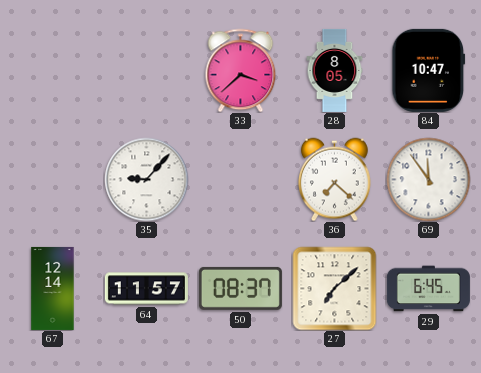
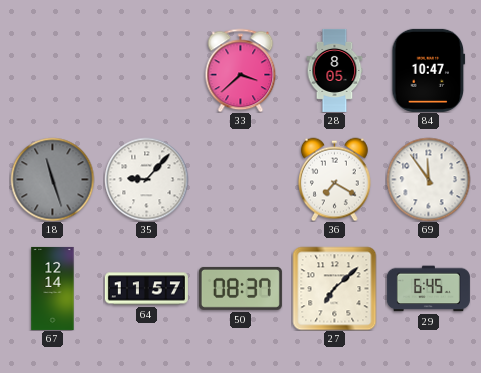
18: none -> 11:27 (52, 179)
36: 7:22 -> 7:20 (335, 179)
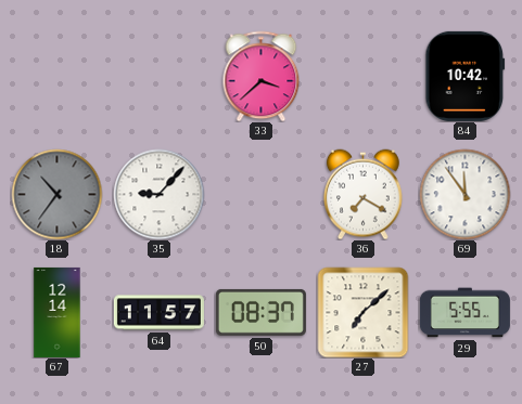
28: 8:05 -> none (335, 70)
84: 10:47 -> 10:42 (466, 76)
18: 11:27 -> 10:36 (56, 194)
29: 6:45 -> 5:55 (464, 313)
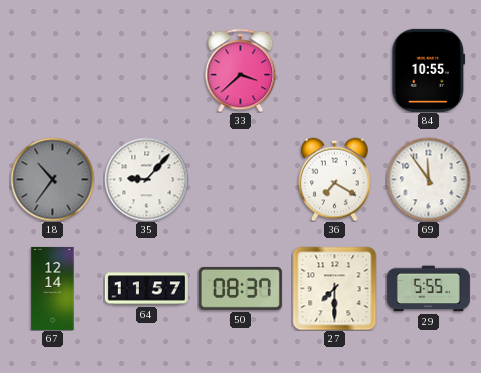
84: 10:42 -> 10:55 (429, 70)
27: 7:08 -> 7:30 (334, 288)
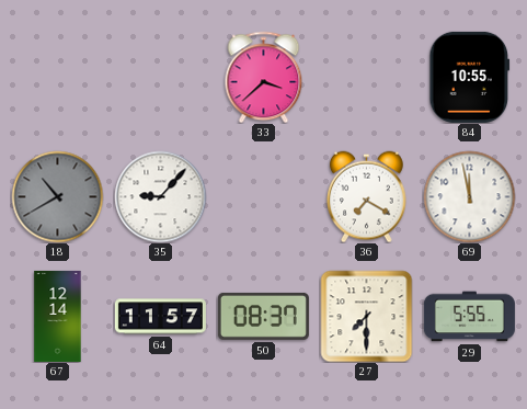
18: 10:36 -> 10:40 (57, 196)
69: 11:54 -> 11:58 (469, 196)
